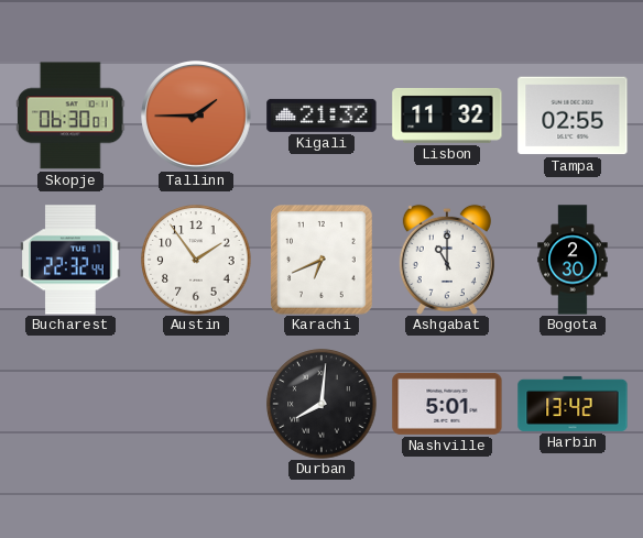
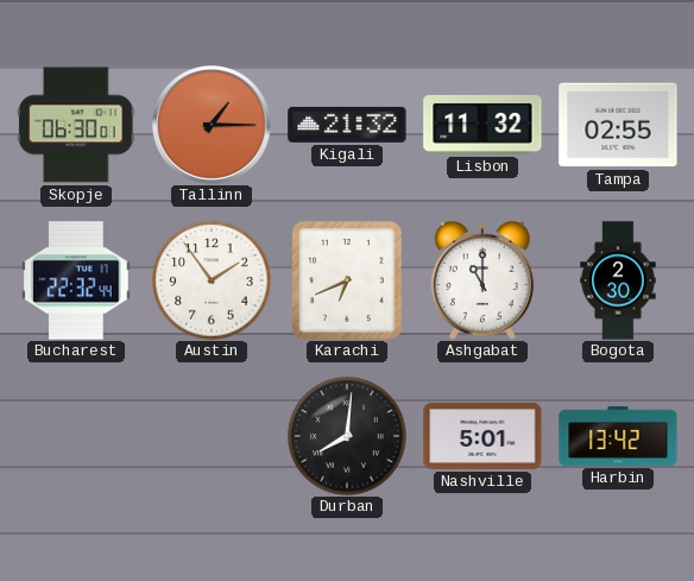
Tallinn: 1:45 -> 1:15 (213, 126)
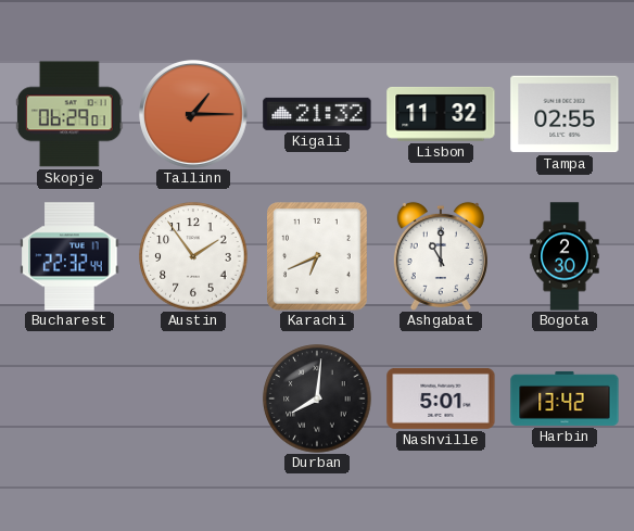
Skopje: 06:30 -> 06:29 (69, 114)
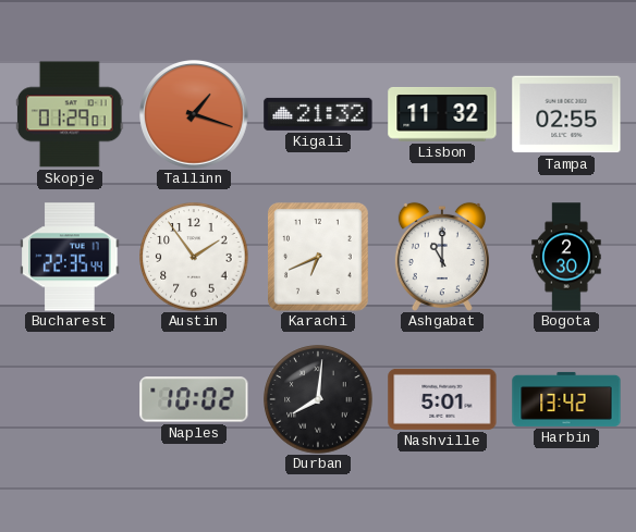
Skopje: 06:29 -> 01:29 (70, 114)
Tallinn: 1:15 -> 1:18 (195, 115)
Bucharest: 22:32 -> 22:35 (70, 257)
Naples: none -> 10:02 (194, 399)
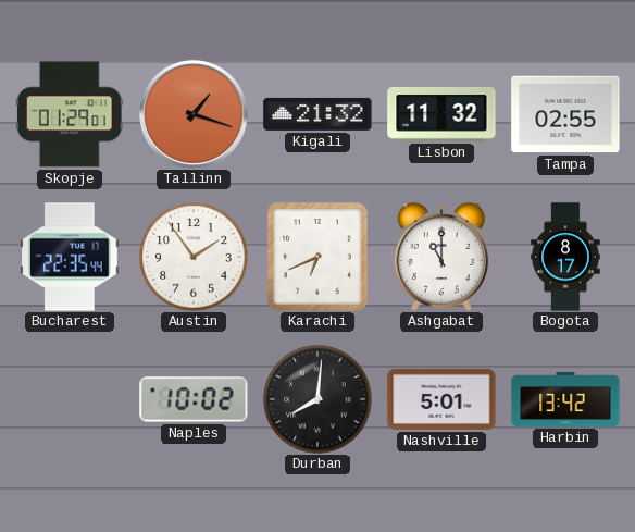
Bogota: 2:30 -> 8:17 (565, 257)
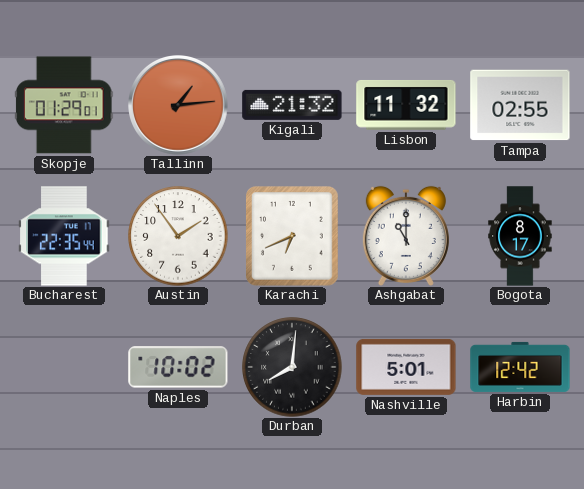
Tallinn: 1:18 -> 1:14 (179, 106)
Harbin: 13:42 -> 12:42 (520, 367)
